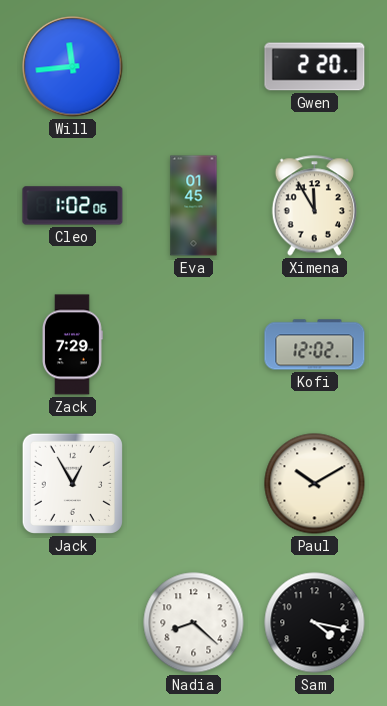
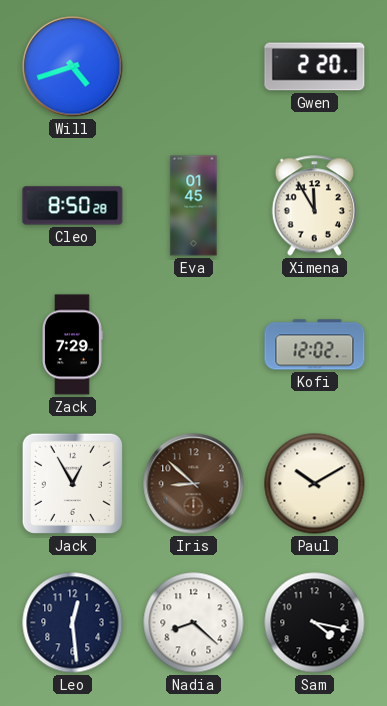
Will: 11:44 -> 4:42 (73, 67)
Cleo: 1:02 -> 8:50 (73, 206)
Iris: none -> 8:52 (194, 484)
Leo: none -> 12:29 (73, 623)
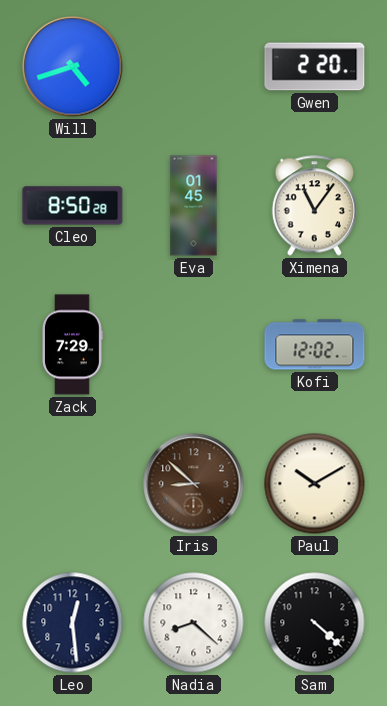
Ximena: 11:55 -> 11:06 (314, 206)
Jack: 12:55 -> none (72, 483)
Sam: 4:17 -> 4:22 (315, 623)
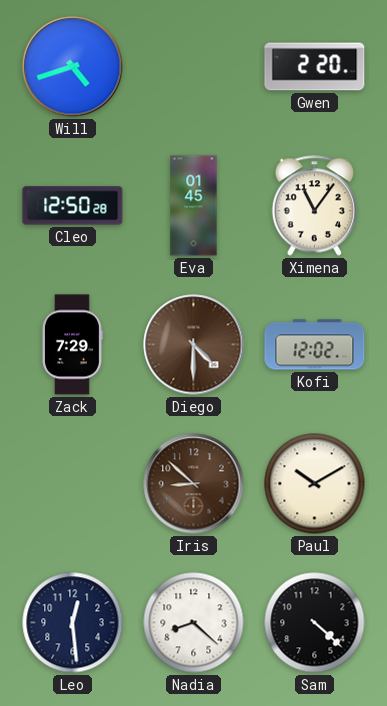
Cleo: 8:50 -> 12:50 (73, 206)
Diego: none -> 4:30 (194, 345)
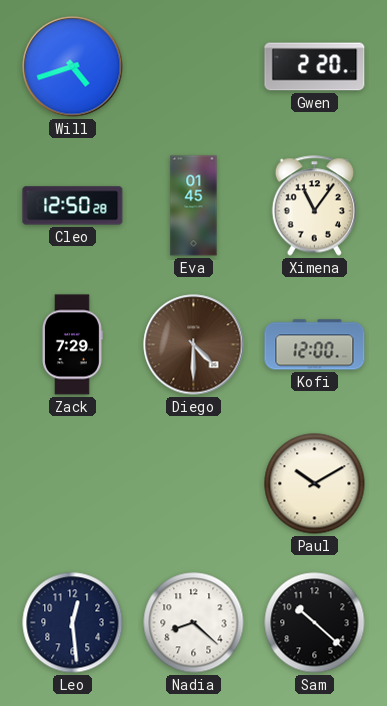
Kofi: 12:02 -> 12:00 (315, 345)
Iris: 8:52 -> none (194, 484)
Sam: 4:22 -> 10:22 (315, 623)
